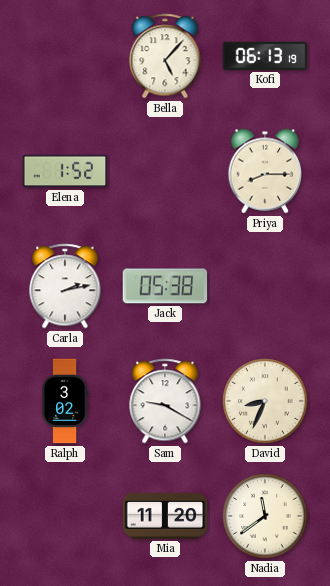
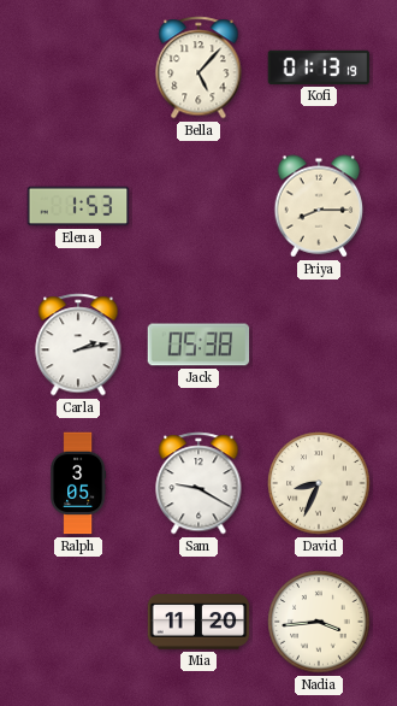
Kofi: 06:13 -> 01:13 (319, 67)
Elena: 1:52 -> 1:53 (78, 206)
Ralph: 3:02 -> 3:05 (79, 483)
Nadia: 11:39 -> 3:44 (319, 622)
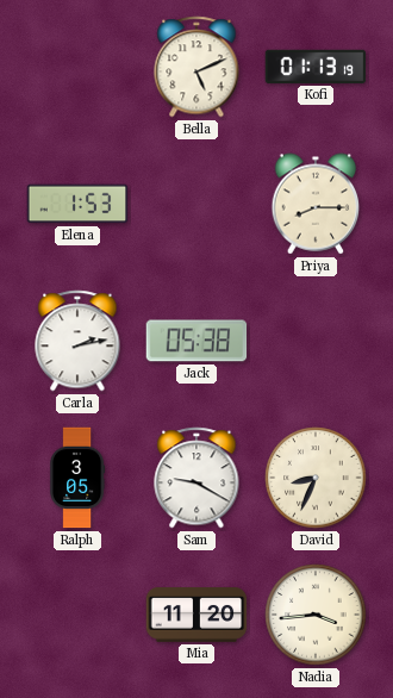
Bella: 5:07 -> 5:11 (196, 67)
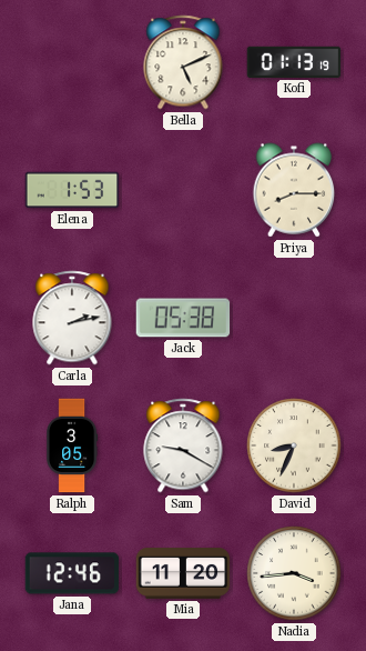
Jana: none -> 12:46 (72, 573)
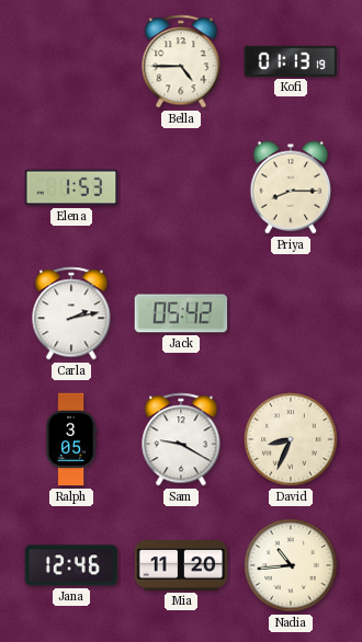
Bella: 5:11 -> 4:45 (181, 61)
Jack: 05:38 -> 05:42 (181, 313)
Nadia: 3:44 -> 10:44 (291, 565)
